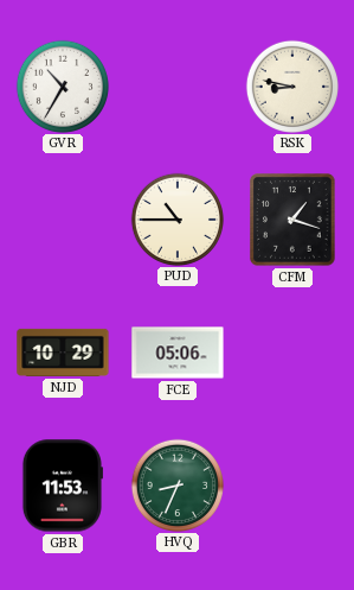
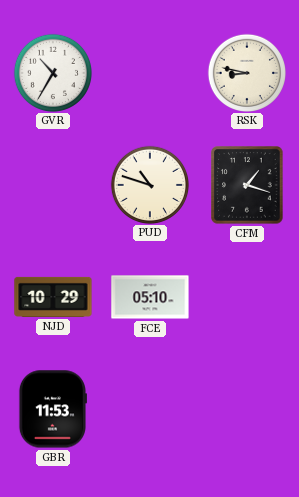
PUD: 10:45 -> 10:48 (149, 184)
FCE: 05:06 -> 05:10 (150, 297)
HVQ: 8:34 -> none (176, 484)
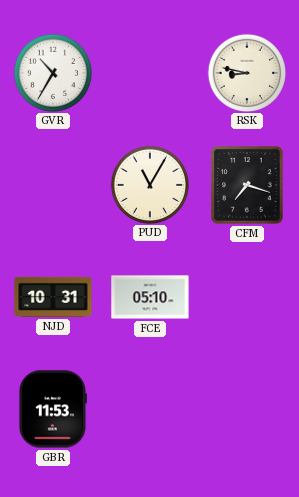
PUD: 10:48 -> 11:05 (149, 184)
CFM: 1:18 -> 7:18 (247, 185)
NJD: 10:29 -> 10:31 (53, 297)
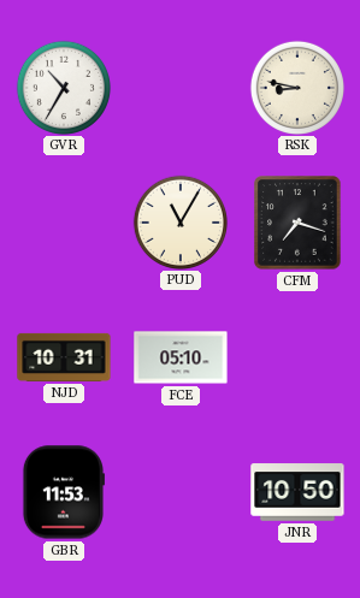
JNR: none -> 10:50 (297, 492)
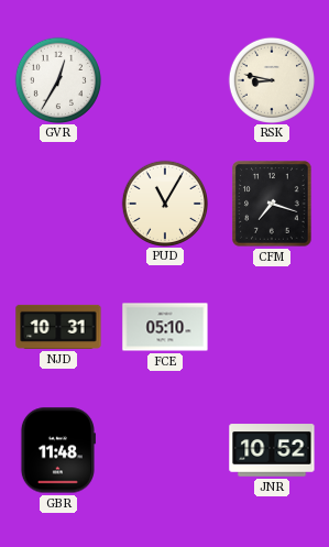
GVR: 10:35 -> 12:35 (57, 79)
GBR: 11:53 -> 11:48 (57, 450)
JNR: 10:50 -> 10:52 (272, 450)
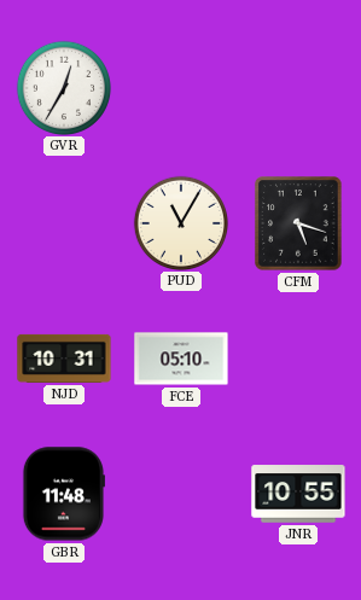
RSK: 8:47 -> none (271, 79)
CFM: 7:18 -> 5:18 (298, 223)
JNR: 10:52 -> 10:55 (298, 494)
